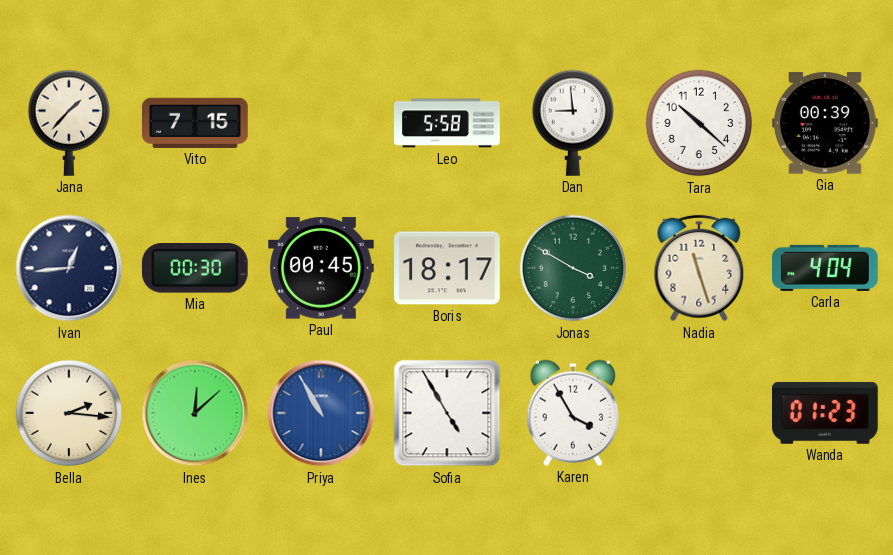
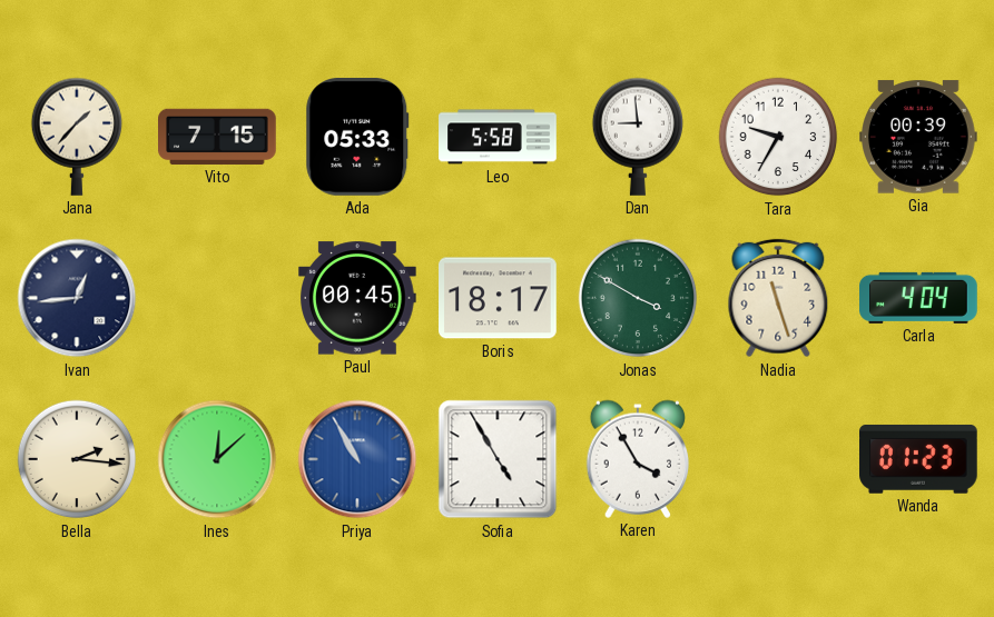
Ada: none -> 05:33 (357, 138)
Tara: 10:22 -> 9:35 (778, 137)
Mia: 00:30 -> none (195, 269)
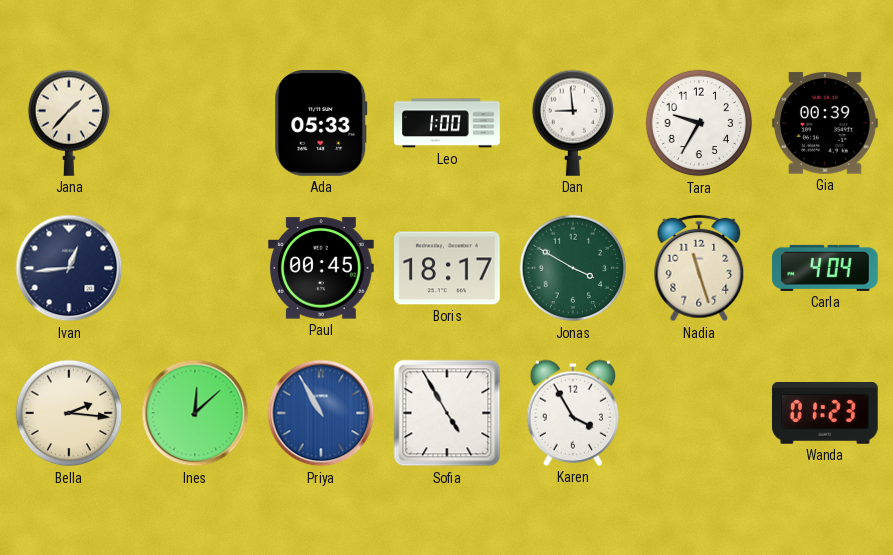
Vito: 7:15 -> none (218, 137)
Leo: 5:58 -> 1:00 (447, 123)
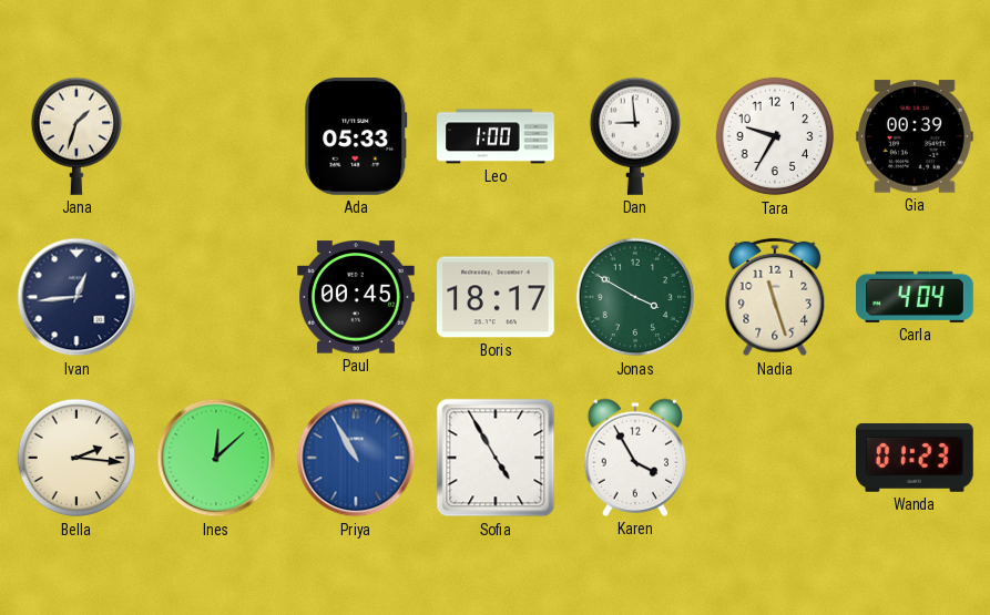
Jana: 1:37 -> 1:33 (75, 136)
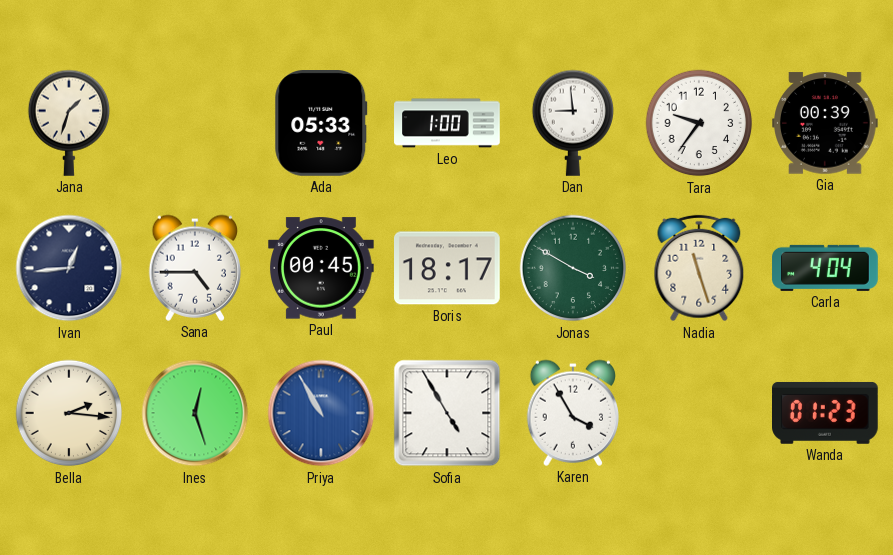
Tara: 9:35 -> 9:36 (699, 123)
Sana: none -> 4:45 (195, 268)
Ines: 12:08 -> 12:27 (195, 413)
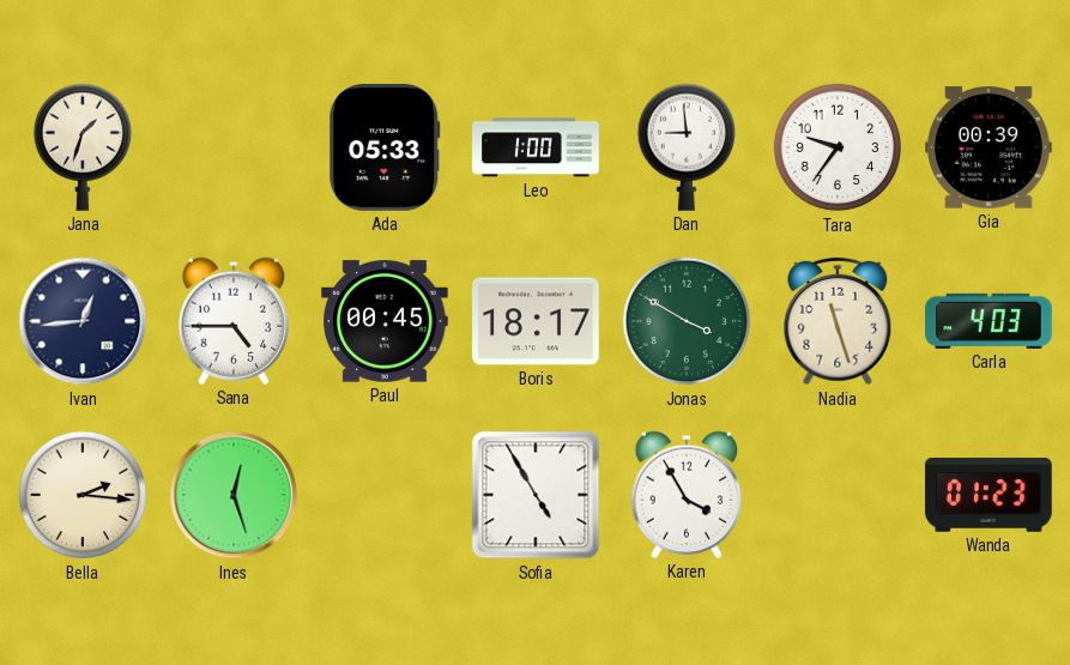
Carla: 4:04 -> 4:03 (989, 321)
Priya: 10:55 -> none (321, 413)
